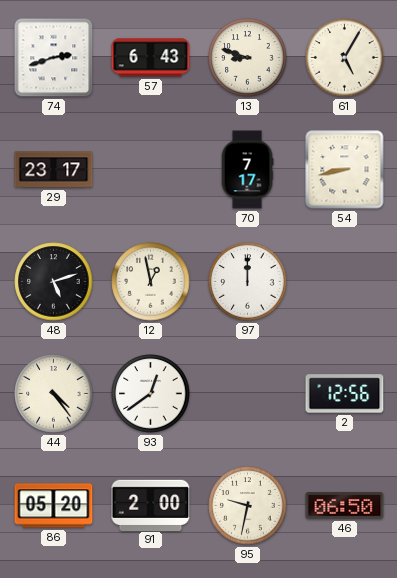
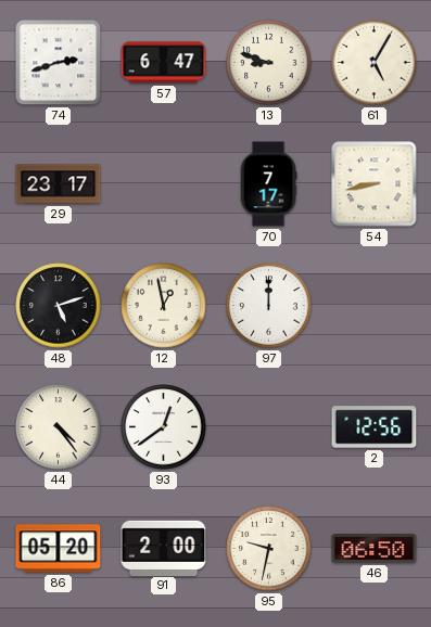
57: 6:43 -> 6:47 (164, 63)
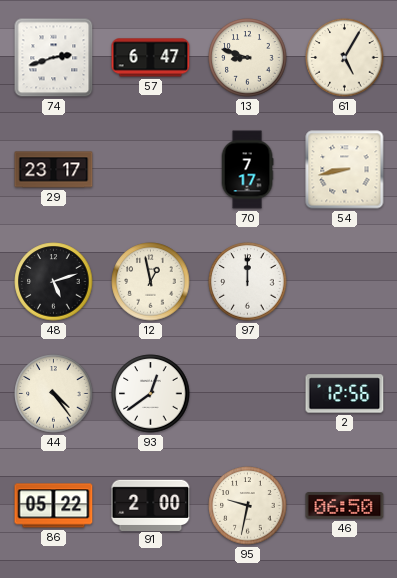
86: 05:20 -> 05:22 (54, 506)
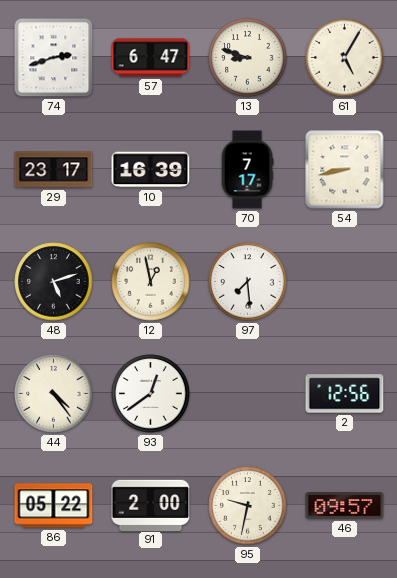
10: none -> 16:39 (151, 170)
97: 12:00 -> 7:29 (248, 282)
46: 06:50 -> 09:57 (345, 506)
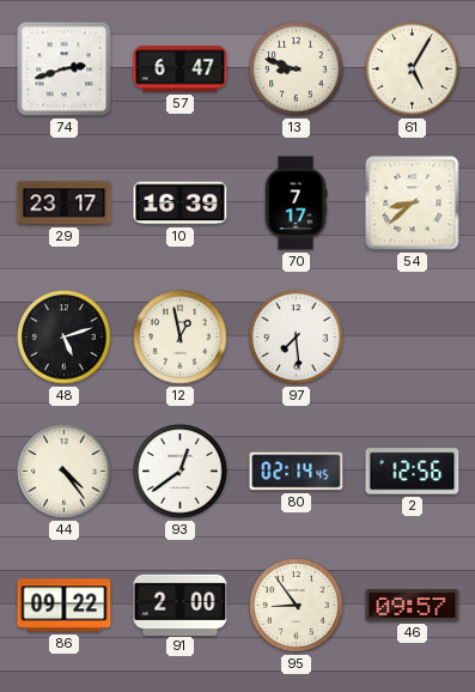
54: 8:43 -> 8:38 (413, 204)
80: none -> 02:14 (297, 472)
86: 05:22 -> 09:22 (65, 606)
95: 9:32 -> 8:54 (297, 606)
